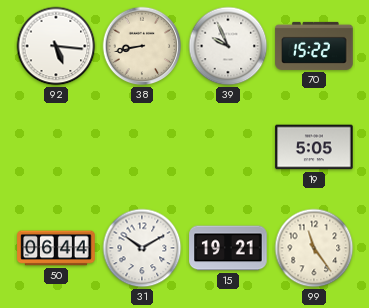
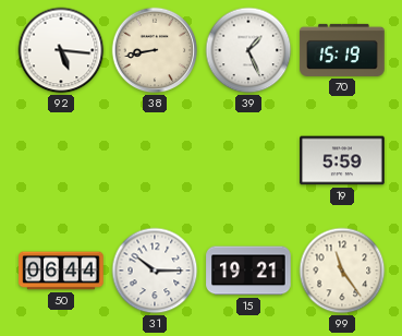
39: 9:56 -> 1:26 (248, 50)
70: 15:22 -> 15:19 (342, 50)
19: 5:05 -> 5:59 (342, 160)
31: 10:10 -> 10:15 (155, 271)
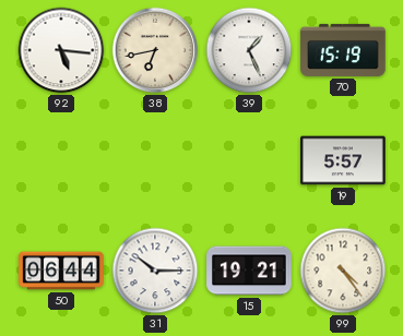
38: 8:43 -> 6:43 (155, 50)
19: 5:59 -> 5:57 (343, 160)
99: 11:24 -> 4:24 (343, 271)
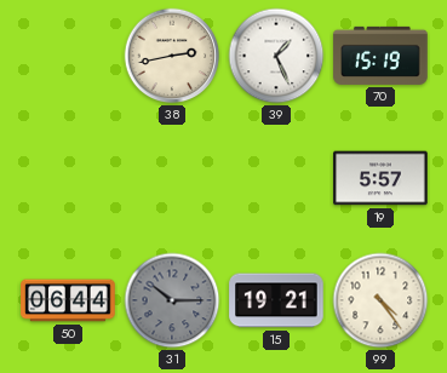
92: 5:16 -> none (61, 50)
38: 6:43 -> 2:43 (172, 56)
31 dial: white -> grey (172, 300)
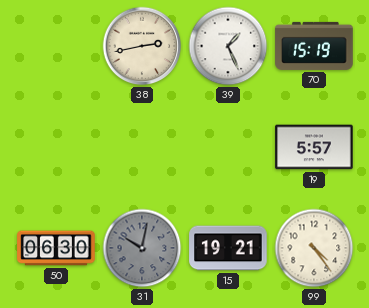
50: 06:44 -> 06:30 (56, 248)
31: 10:15 -> 10:02 (142, 248)
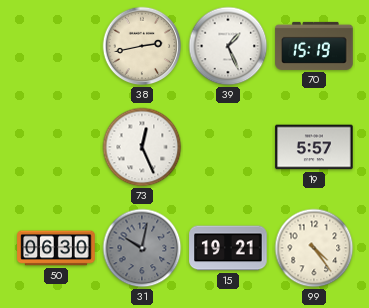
73: none -> 12:26 (142, 147)
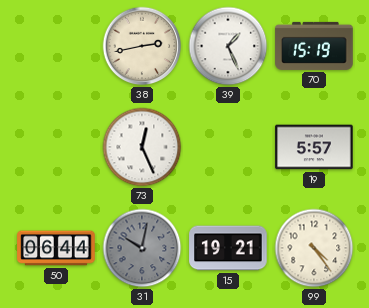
50: 06:30 -> 06:44 (56, 248)
